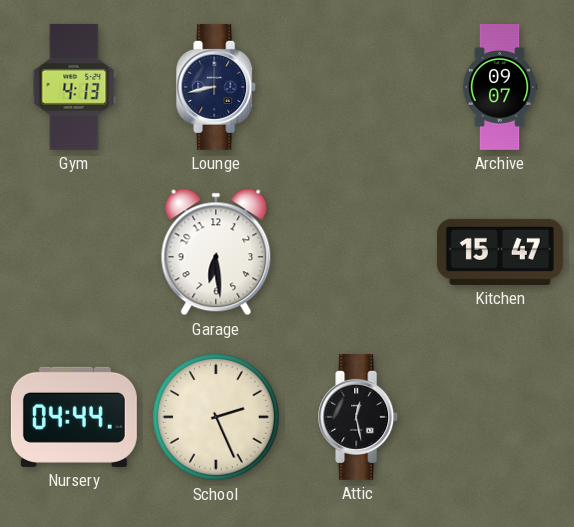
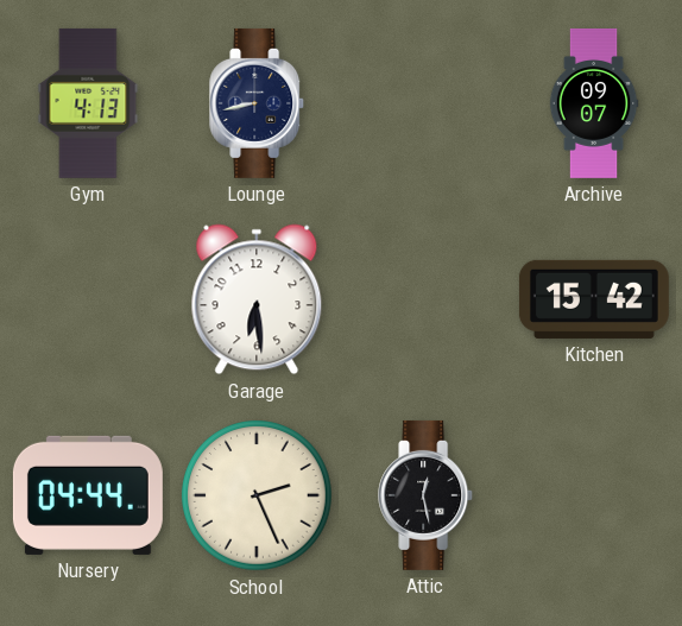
Kitchen: 15:47 -> 15:42 (594, 299)
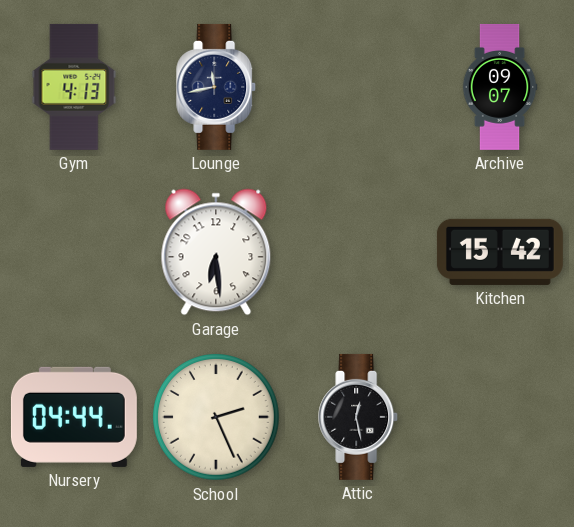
Lounge: 8:43 -> 11:43 (217, 87)
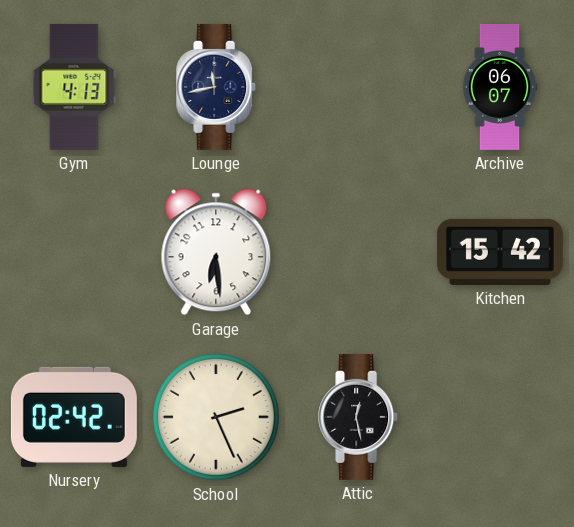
Archive: 09:07 -> 06:07 (500, 87)
Nursery: 04:44 -> 02:42 (74, 417)
